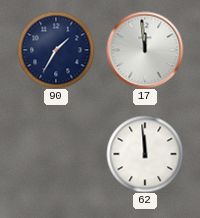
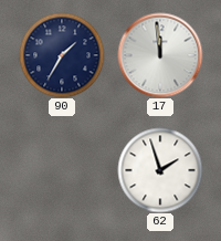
62: 11:59 -> 1:57 (160, 170)
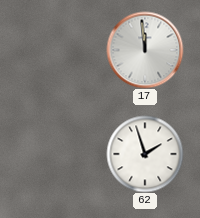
90: 1:35 -> none (62, 55)
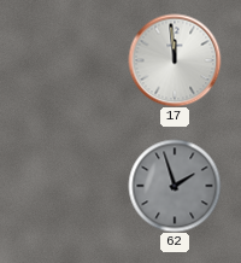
62 dial: white -> grey (175, 186)
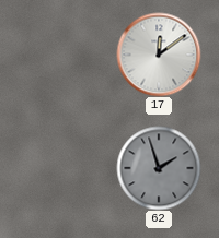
17: 11:59 -> 12:09 (159, 55)
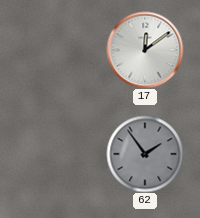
62: 1:57 -> 1:54 (145, 154)
